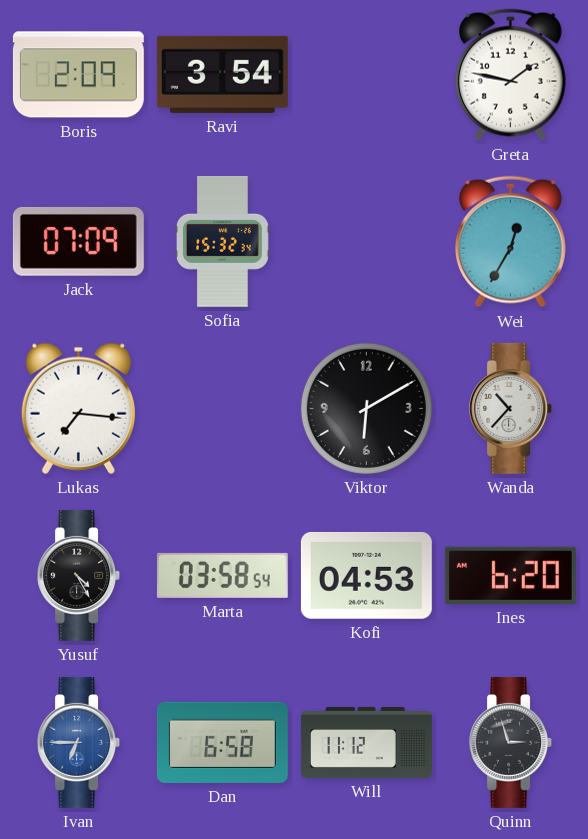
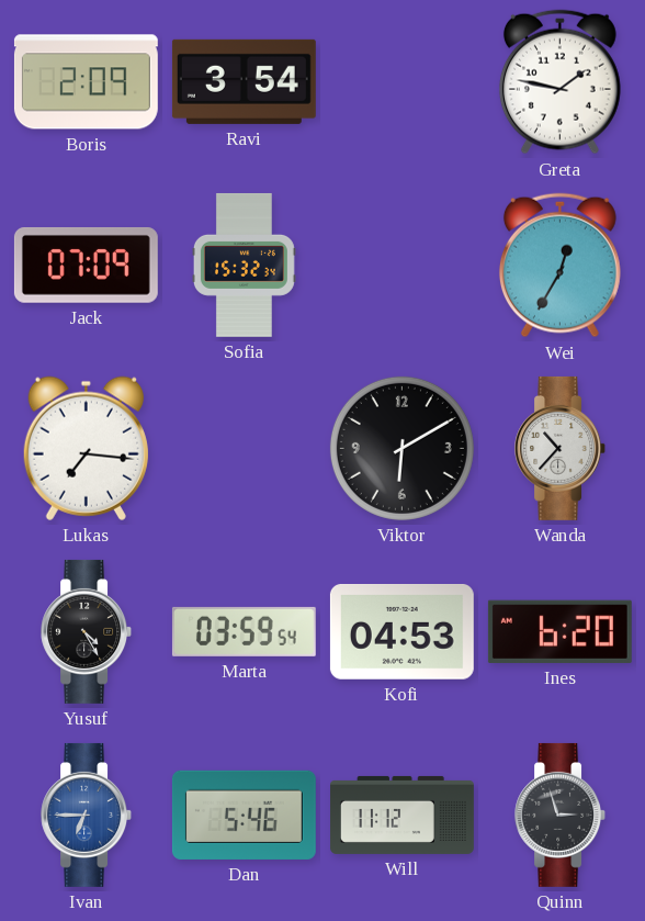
Marta: 03:58 -> 03:59 (244, 631)
Dan: 6:58 -> 5:46 (244, 815)
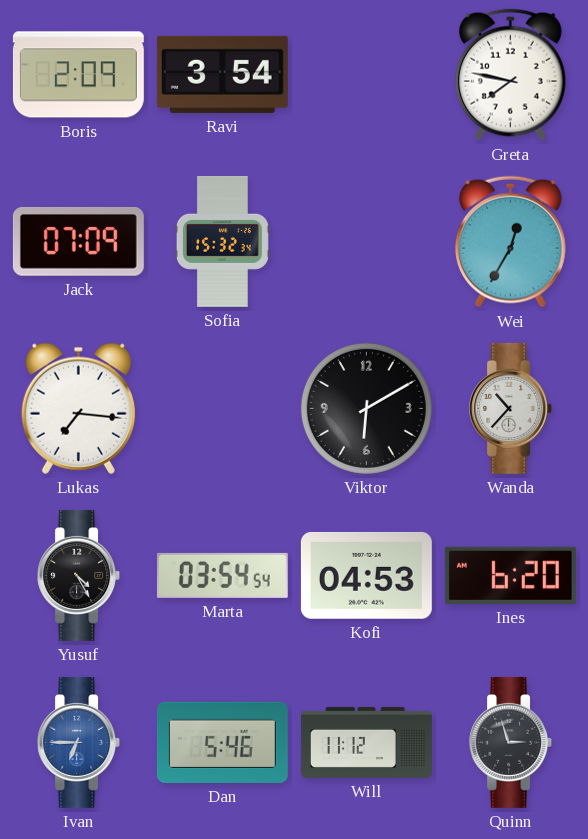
Greta: 1:47 -> 7:47 (510, 75)
Marta: 03:59 -> 03:54 (222, 575)
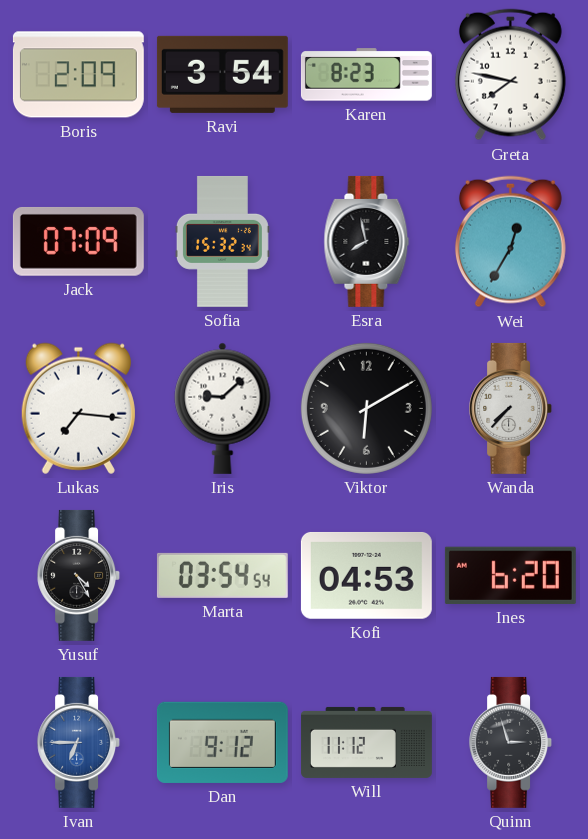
Karen: none -> 8:23 (366, 75)
Esra: none -> 7:58 (367, 241)
Iris: none -> 9:08 (223, 408)
Wanda: 10:37 -> 7:37 (511, 408)
Dan: 5:46 -> 9:12 (222, 742)
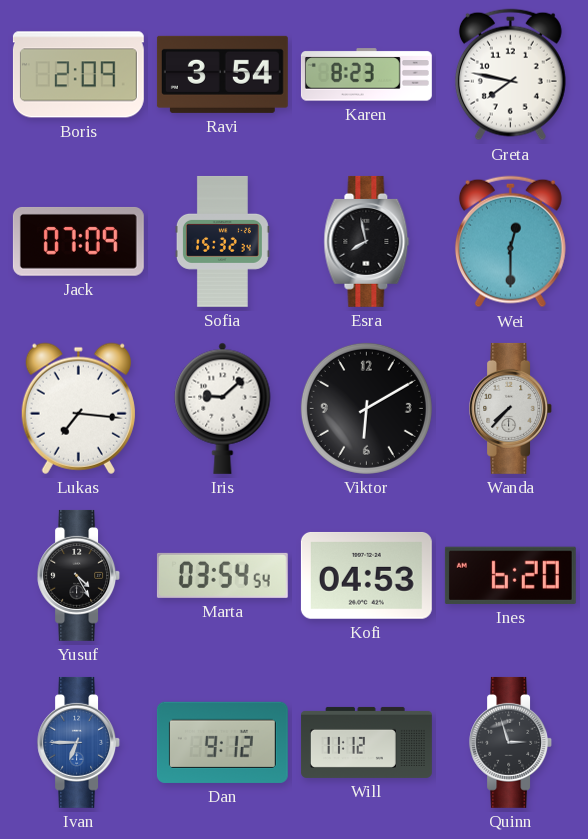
Wei: 12:35 -> 12:30 (510, 242)
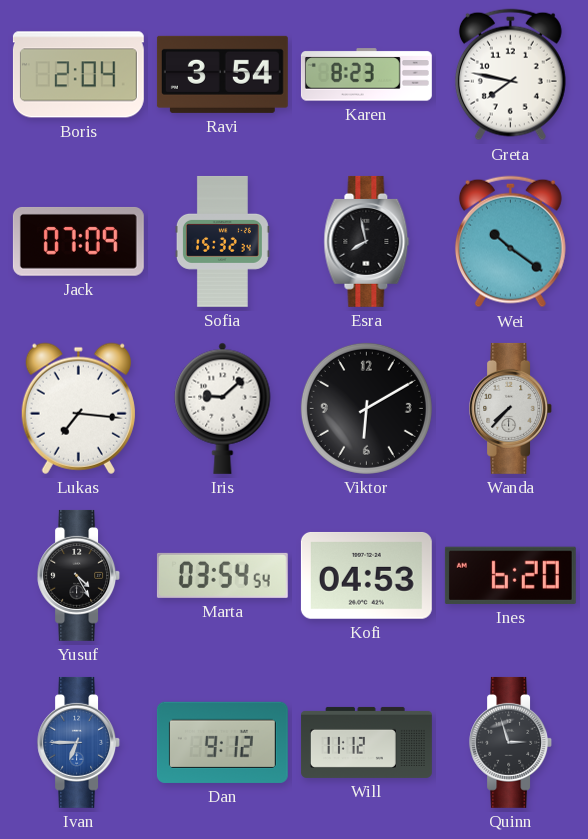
Boris: 2:09 -> 2:04 (78, 75)
Wei: 12:30 -> 10:21 (510, 242)
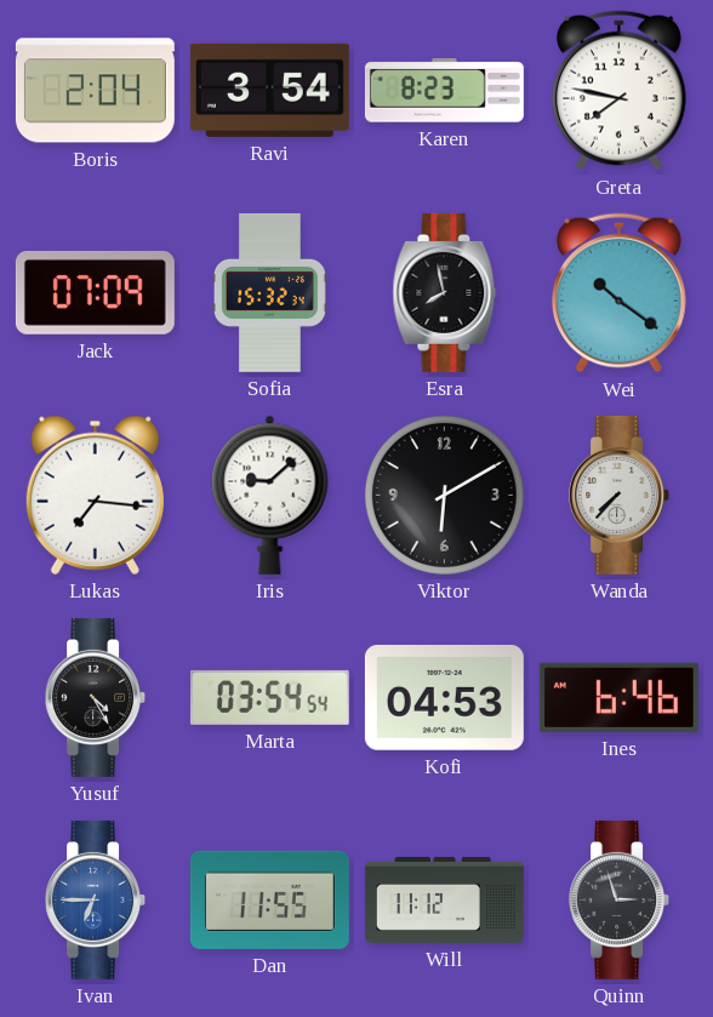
Ines: 6:20 -> 6:46 (618, 697)
Dan: 9:12 -> 11:55 (269, 899)
